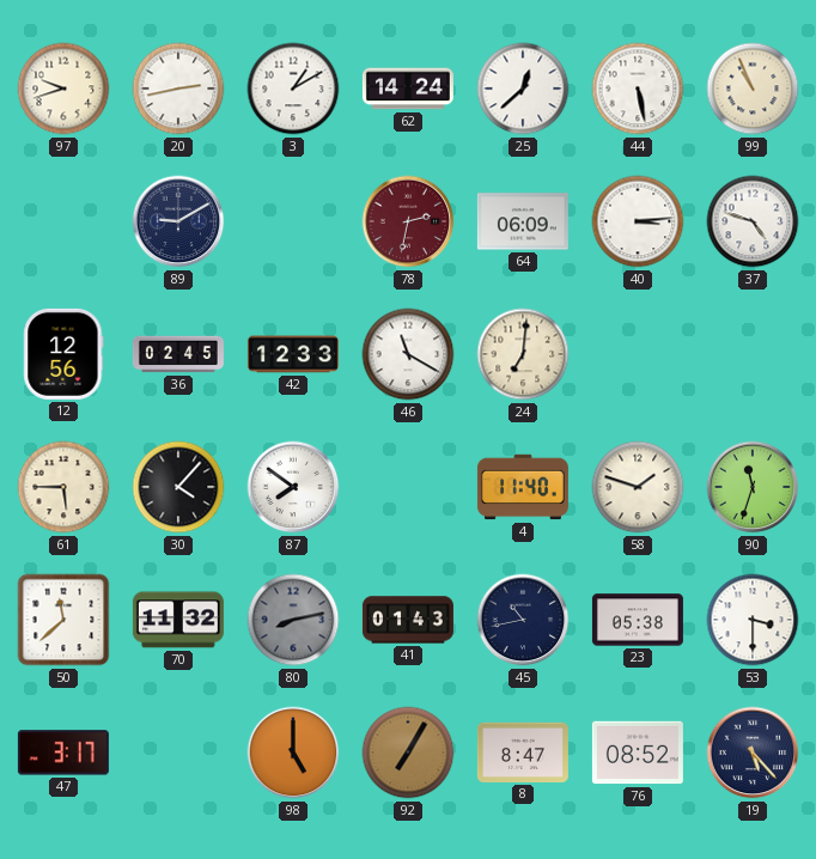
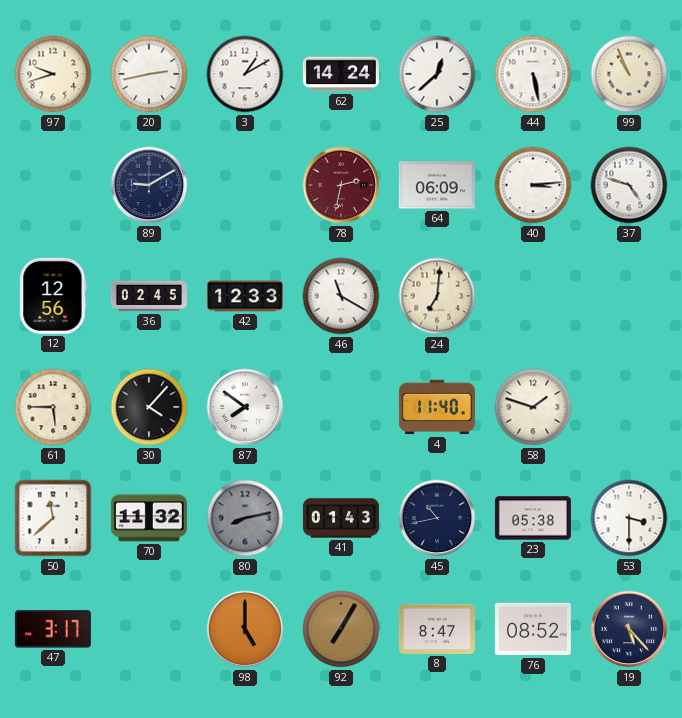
90: 11:33 -> none (753, 487)
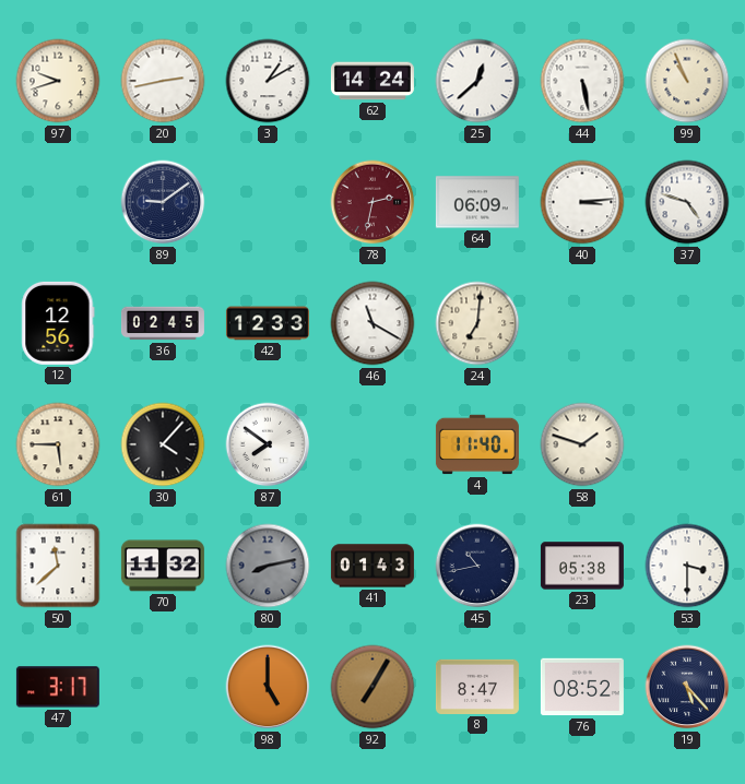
89: 9:10 -> 9:09 (163, 202)
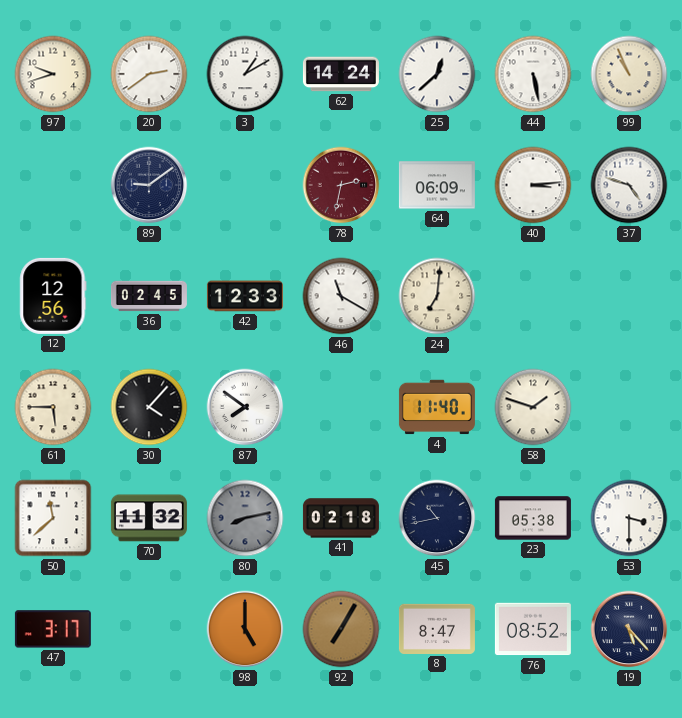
20: 2:43 -> 2:39 (149, 74)
41: 01:43 -> 02:18 (341, 518)
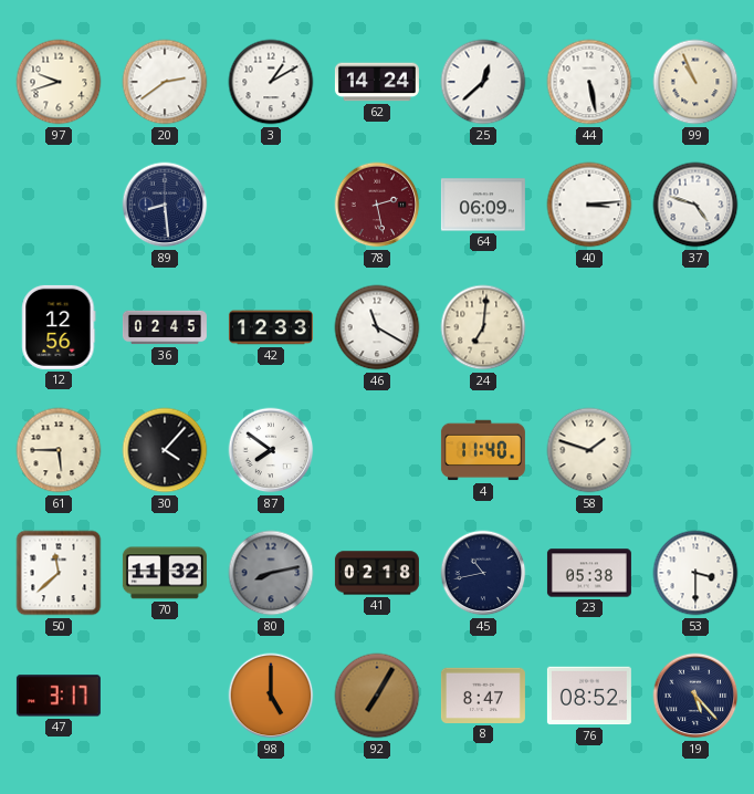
89: 9:09 -> 8:29 (165, 205)
78: 2:32 -> 2:28 (377, 205)
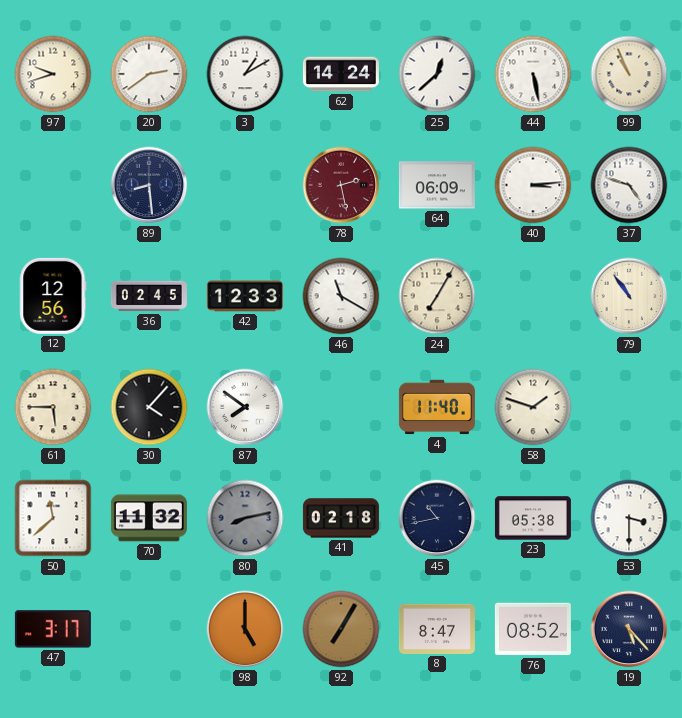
24: 7:01 -> 7:05 (437, 296)
79: none -> 10:54 (629, 296)
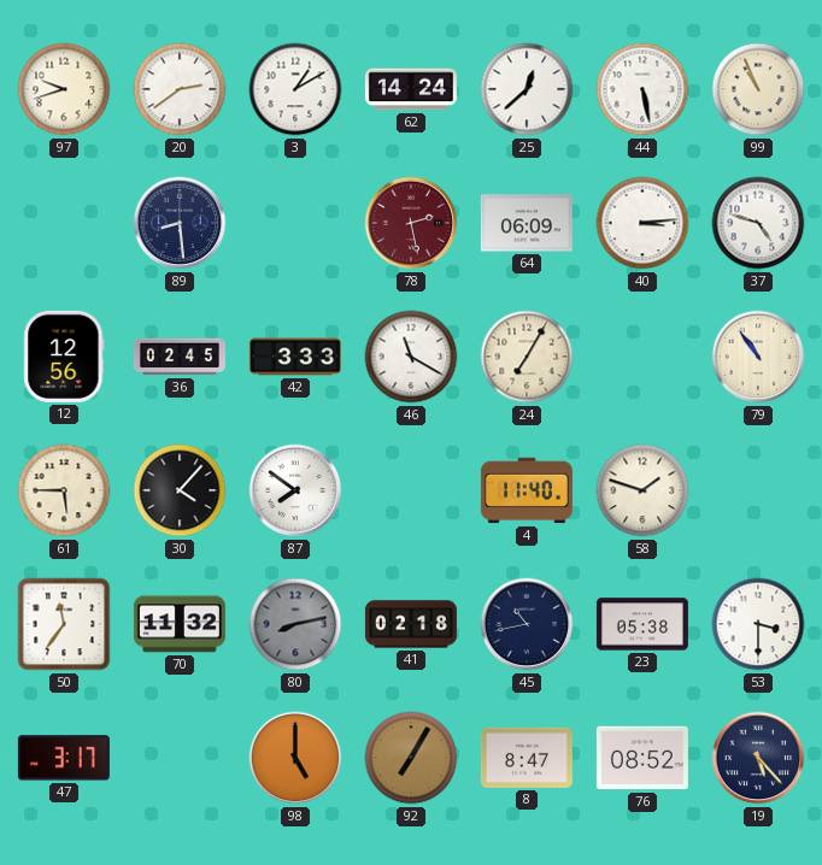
42: 12:33 -> 3:33 (295, 357)
50: 11:38 -> 11:36 (64, 624)
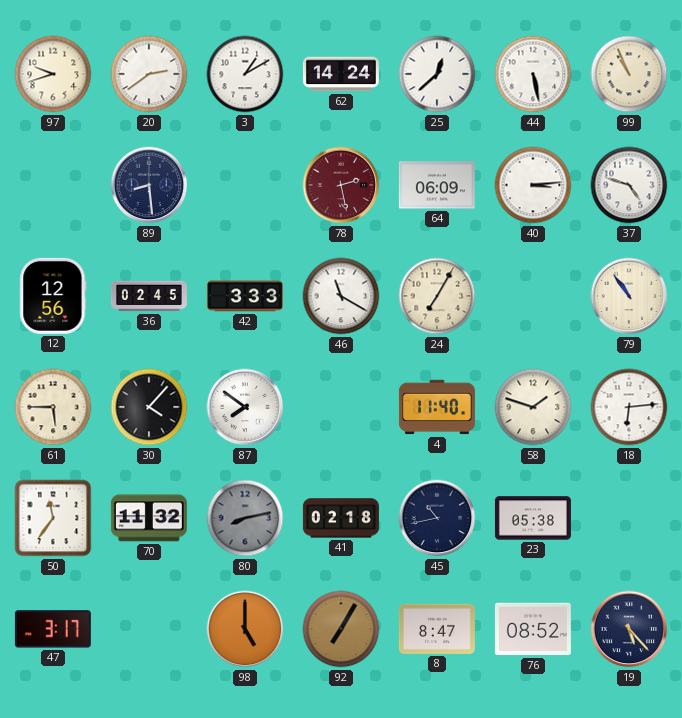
18: none -> 6:14 (629, 407)
53: 3:30 -> none (758, 624)
